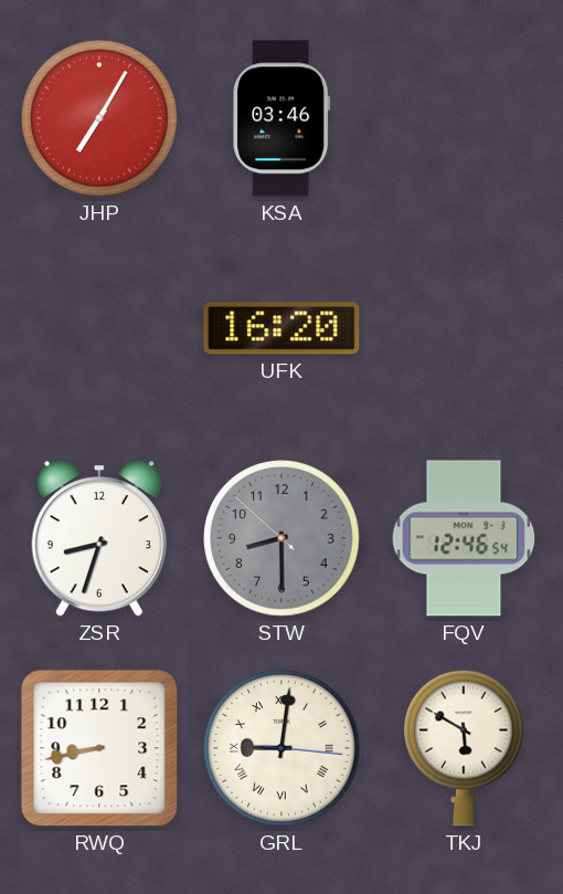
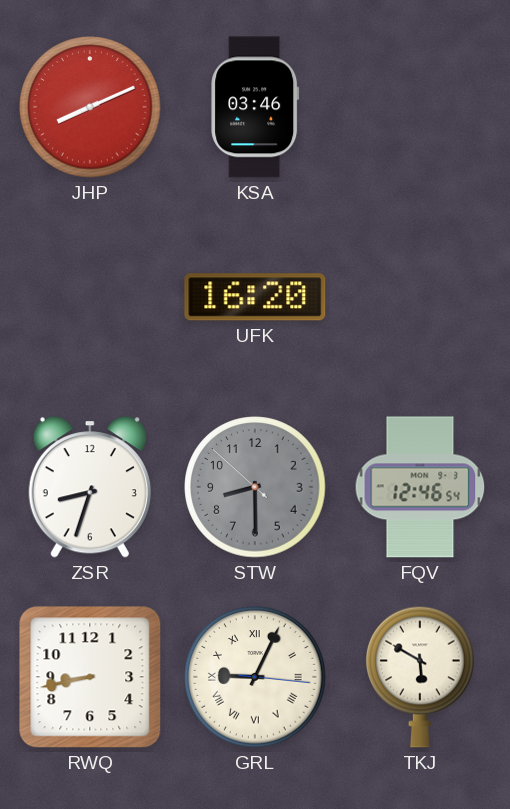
JHP: 7:05 -> 8:11 (90, 107)
GRL: 9:01 -> 9:04 (255, 677)
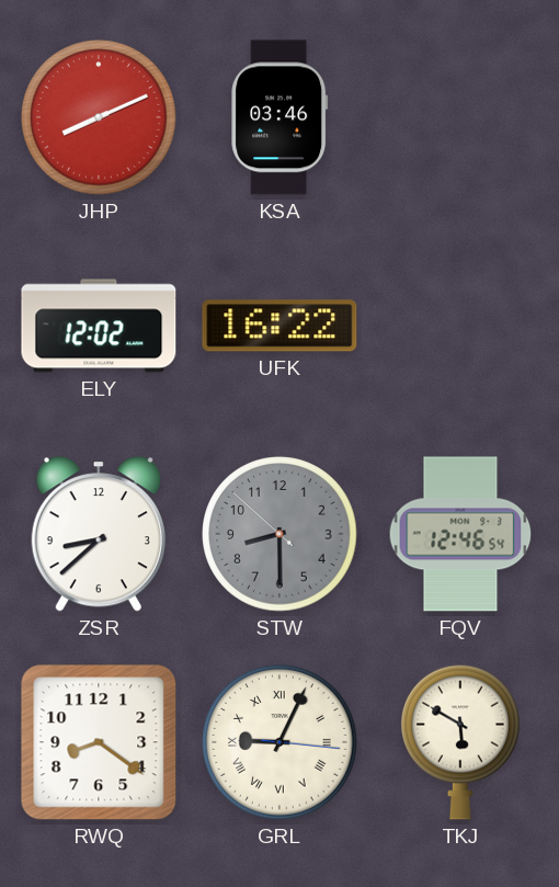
ELY: none -> 12:02 (99, 326)
UFK: 16:20 -> 16:22 (279, 326)
ZSR: 8:33 -> 8:38 (99, 534)
RWQ: 8:43 -> 8:21 (99, 742)
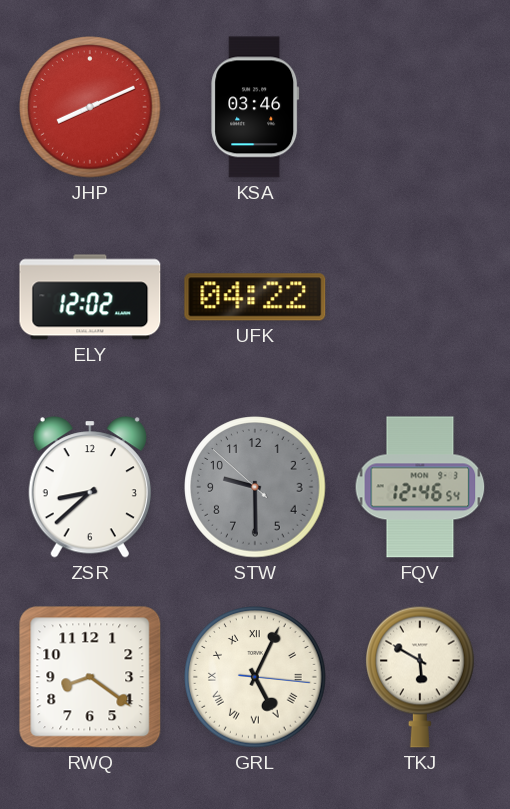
UFK: 16:22 -> 04:22 (255, 297)
STW: 8:29 -> 9:29 (255, 487)
GRL: 9:04 -> 5:04 (255, 677)
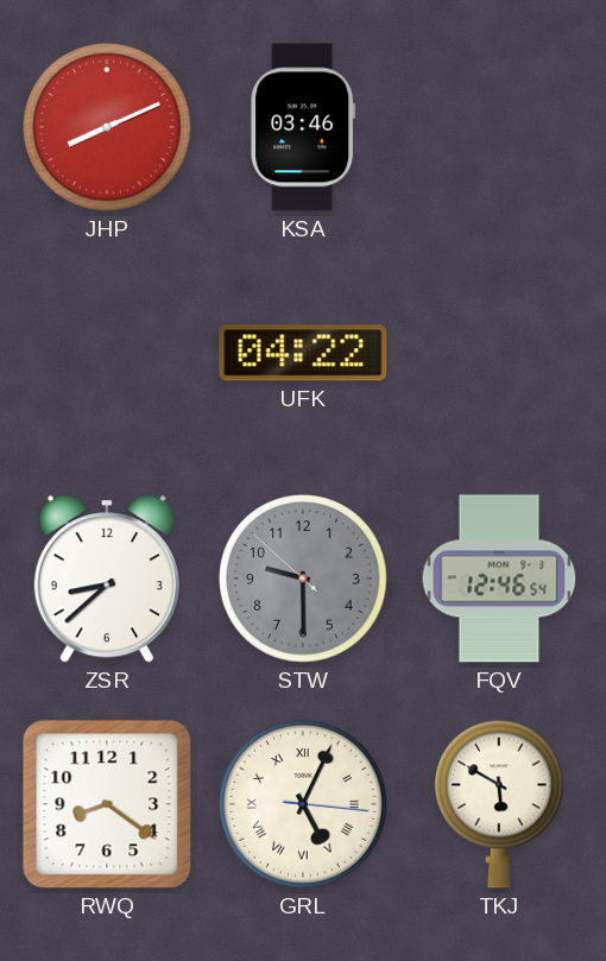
ELY: 12:02 -> none (90, 297)
